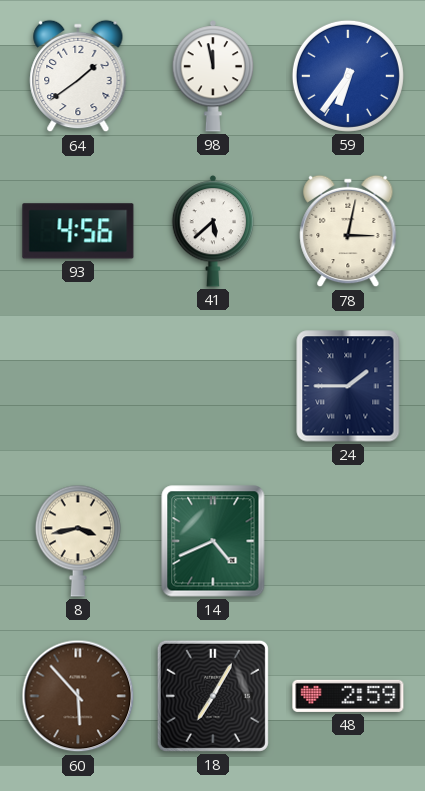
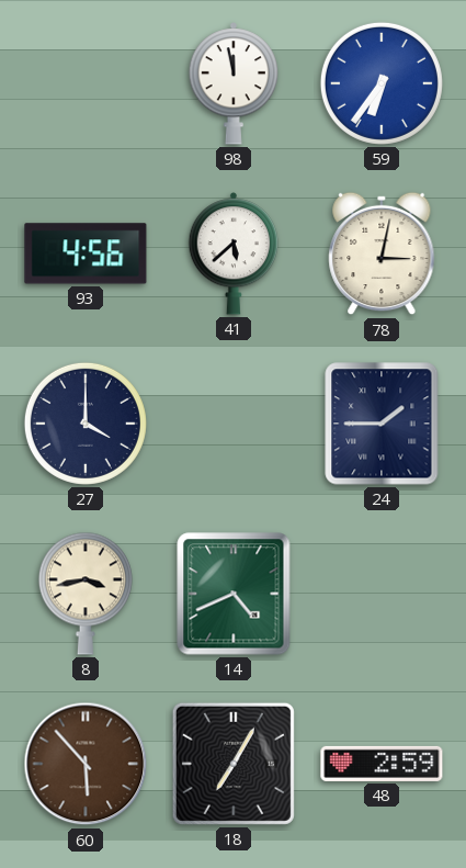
64: 1:39 -> none (78, 76)
27: none -> 4:00 (86, 424)
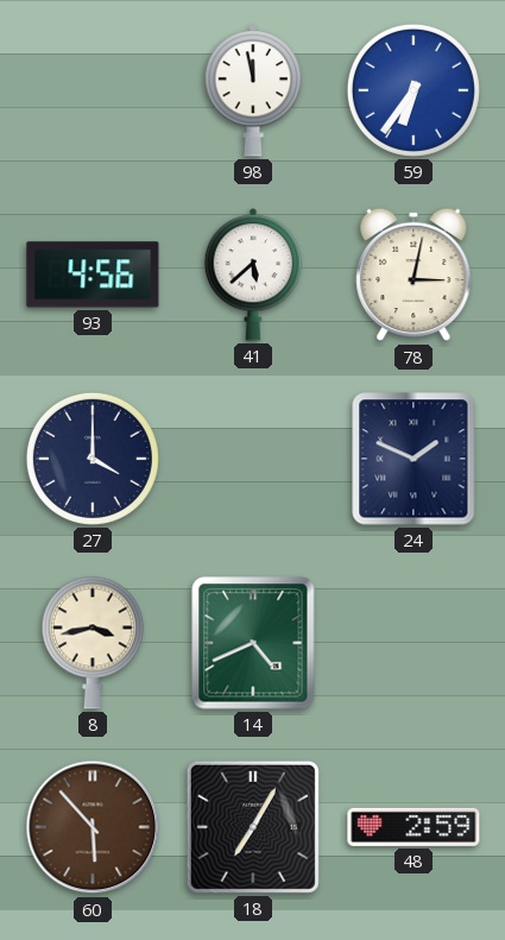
24: 1:45 -> 1:49 (414, 459)
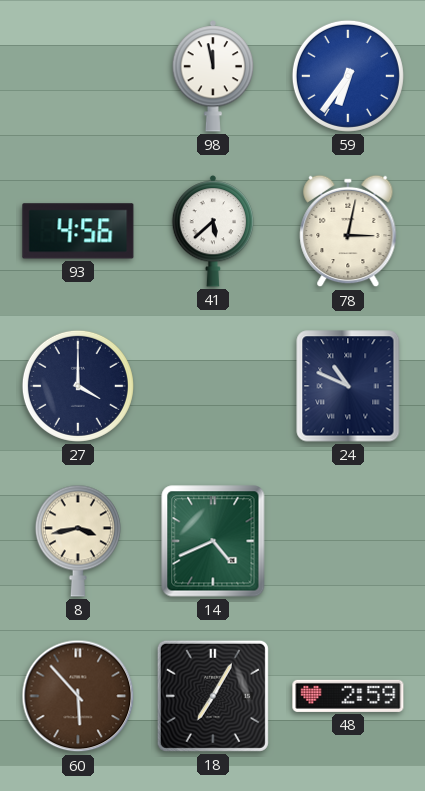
24: 1:49 -> 10:49 (348, 386)
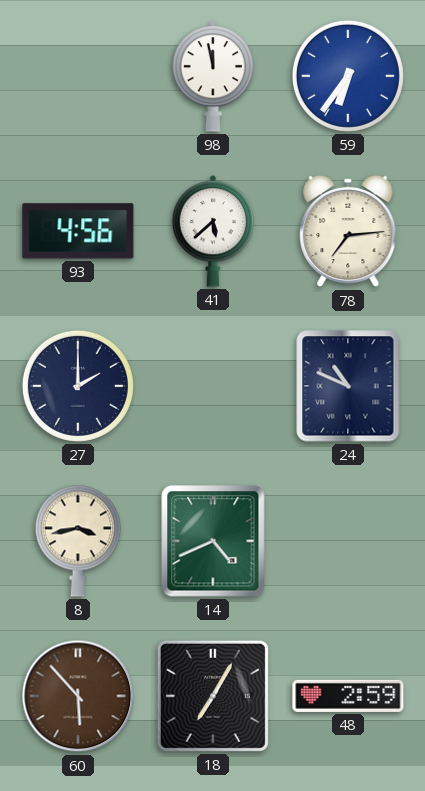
78: 3:02 -> 7:14 (348, 231)
27: 4:00 -> 2:00 (78, 386)
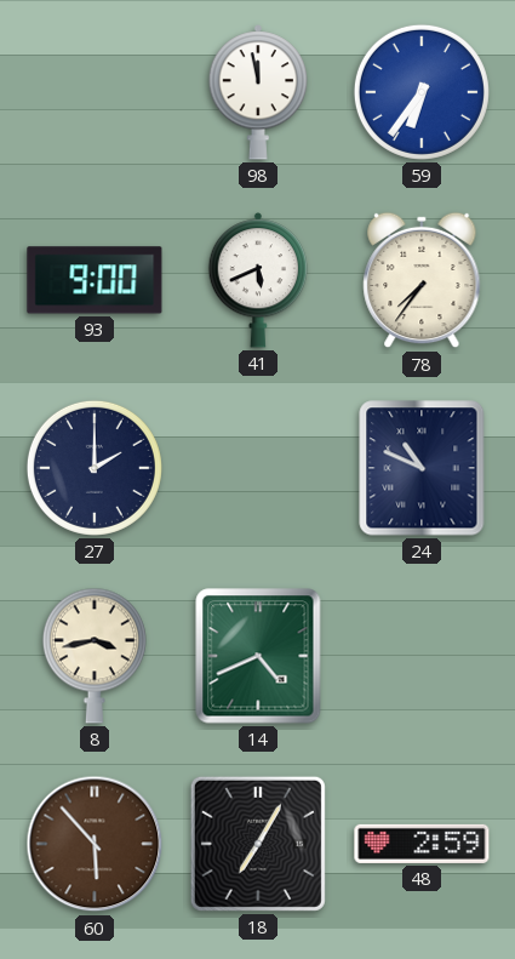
93: 4:56 -> 9:00 (95, 280)
41: 5:38 -> 5:41 (258, 280)
78: 7:14 -> 7:36 (422, 280)
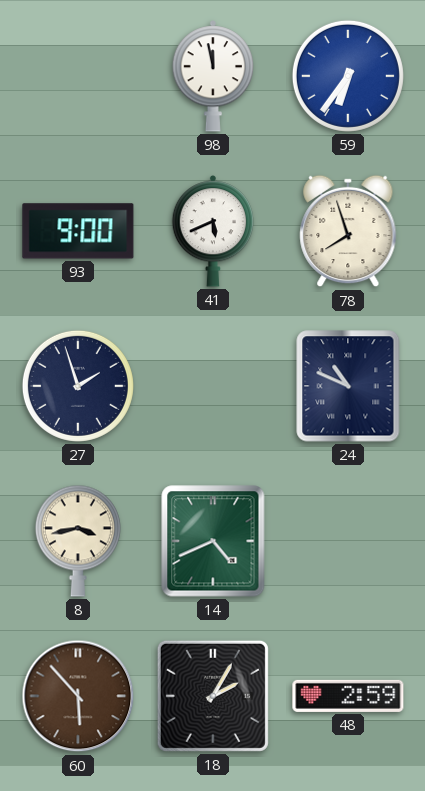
78: 7:36 -> 7:57 (348, 231)
27: 2:00 -> 1:57 (78, 386)
18: 7:05 -> 2:05 (213, 696)
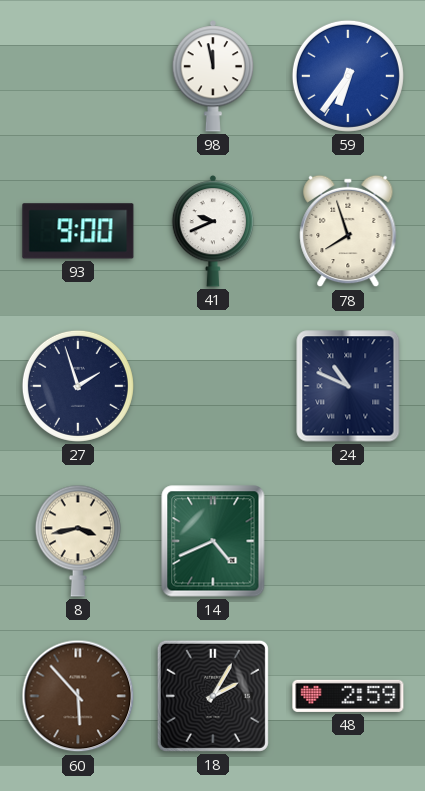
41: 5:41 -> 9:41 (213, 231)
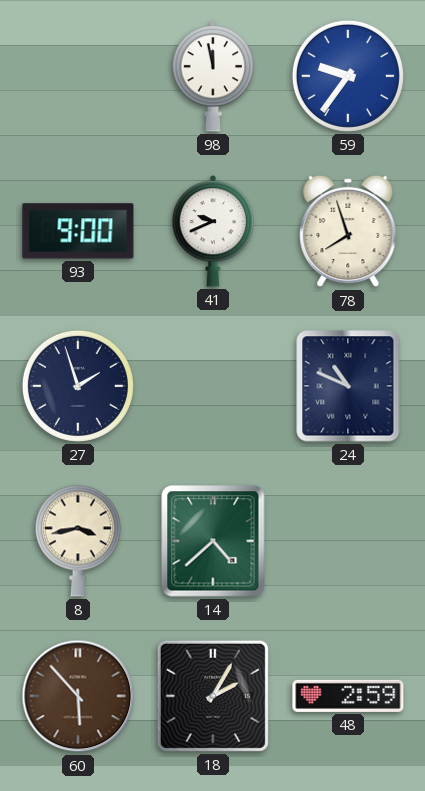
59: 6:36 -> 9:36 (348, 76)
14: 4:41 -> 4:38 (213, 541)
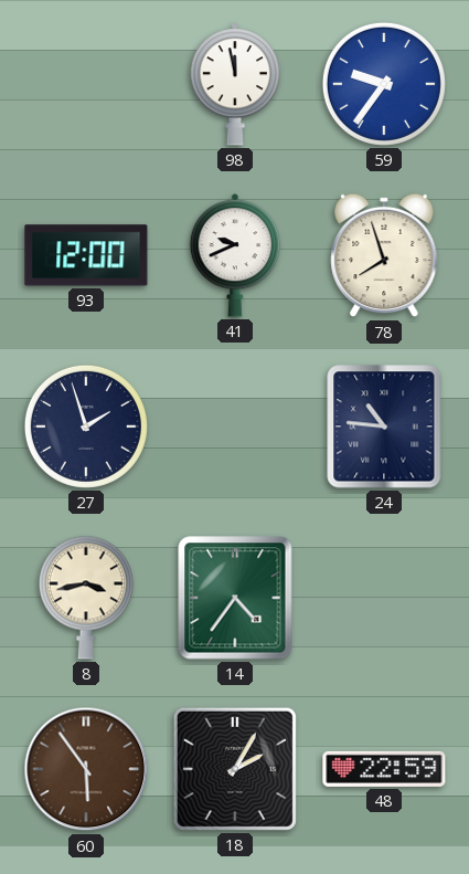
93: 9:00 -> 12:00 (86, 255)
24: 10:49 -> 10:46 (384, 427)
14: 4:38 -> 4:36 (235, 598)
60: 5:53 -> 5:54 (86, 769)
48: 2:59 -> 22:59 (384, 769)
